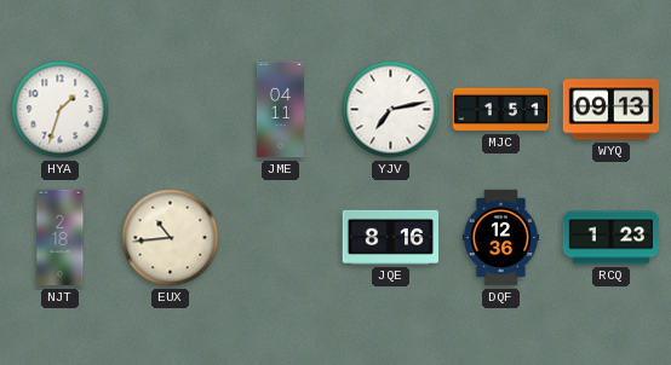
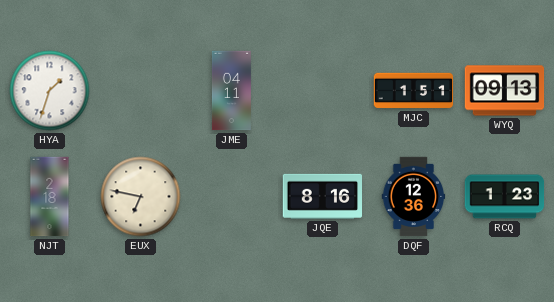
YJV: 7:13 -> none (391, 110)
EUX: 10:44 -> 6:47 (141, 197)
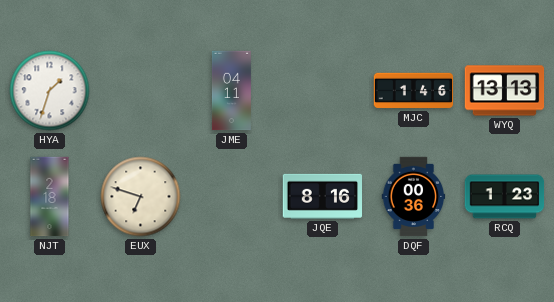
MJC: 1:51 -> 1:46 (414, 91)
WYQ: 09:13 -> 13:13 (505, 91)
EUX: 6:47 -> 6:48 (141, 197)
DQF: 12:36 -> 00:36 (414, 197)
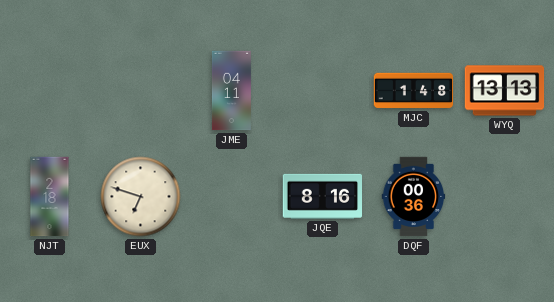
HYA: 1:33 -> none (50, 91)
MJC: 1:46 -> 1:48 (414, 91)
RCQ: 1:23 -> none (505, 197)
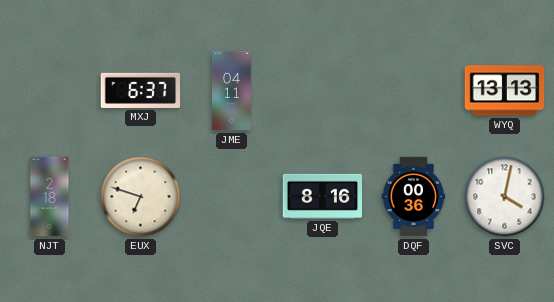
MXJ: none -> 6:37 (141, 90)
MJC: 1:48 -> none (414, 91)
SVC: none -> 4:02 (505, 197)
